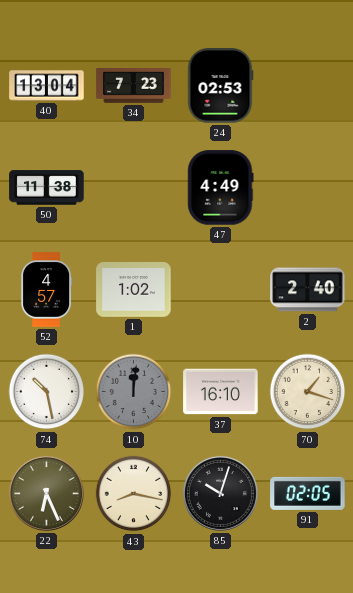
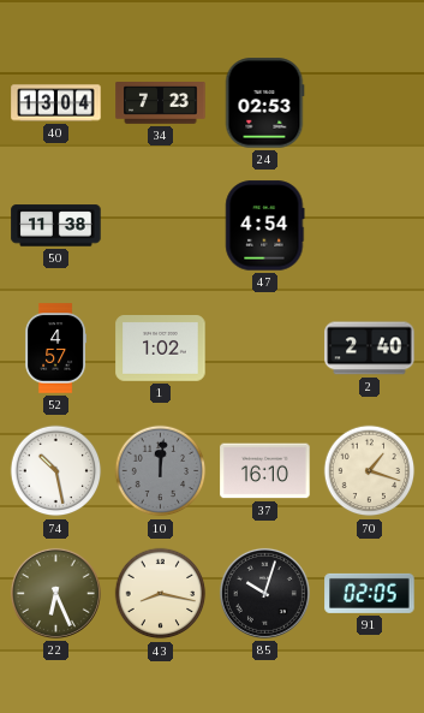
47: 4:49 -> 4:54 (265, 226)
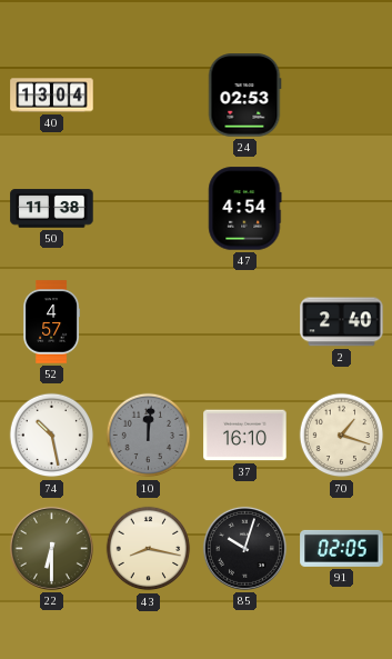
34: 7:23 -> none (161, 103)
1: 1:02 -> none (161, 349)
22: 6:26 -> 6:30 (51, 548)
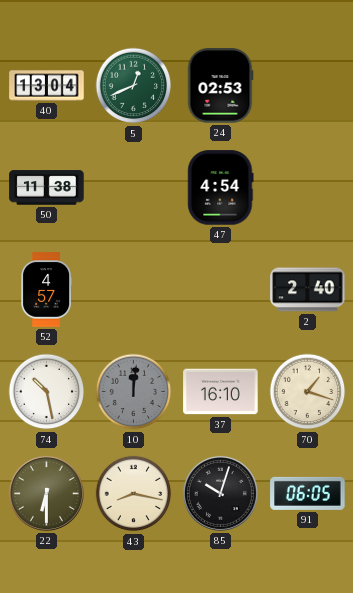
5: none -> 12:41 (134, 86)
91: 02:05 -> 06:05 (308, 493)
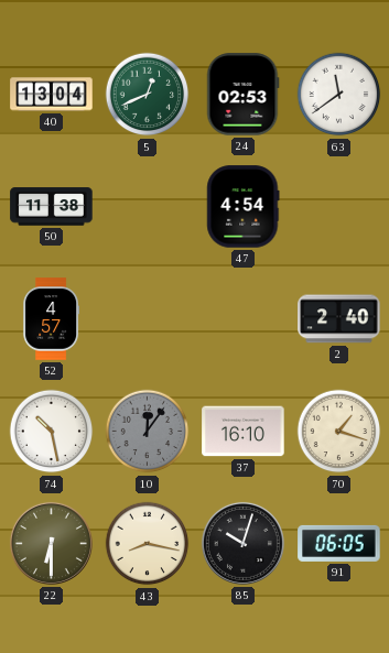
63: none -> 11:39 (339, 95)
10: 12:01 -> 12:06 (148, 432)
